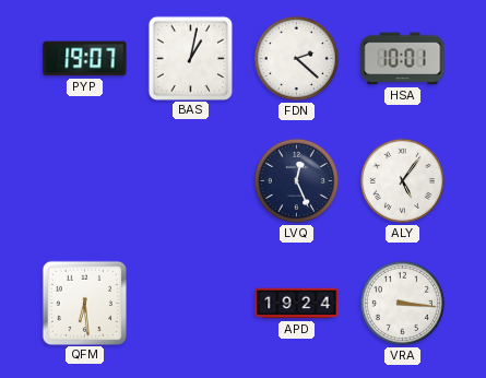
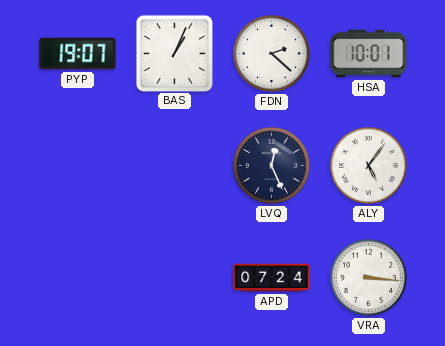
BAS: 1:02 -> 1:04 (174, 53)
QFM: 6:29 -> none (84, 303)
APD: 19:24 -> 07:24 (272, 278)
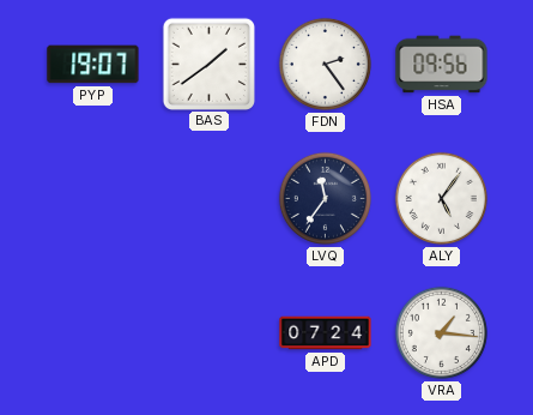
BAS: 1:04 -> 1:39 (208, 64)
FDN: 2:22 -> 2:24 (325, 64)
HSA: 10:01 -> 09:56 (442, 65)
LVQ: 12:26 -> 11:36 (325, 198)
VRA: 3:16 -> 1:16 (441, 332)
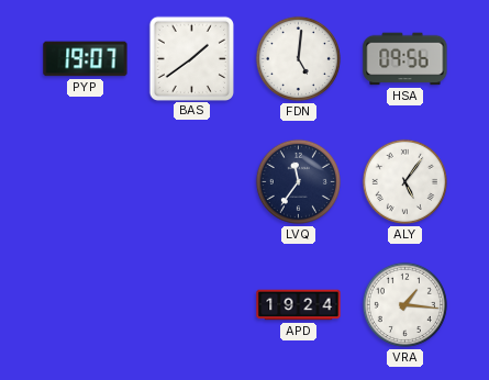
FDN: 2:24 -> 5:01 (298, 58)
APD: 07:24 -> 19:24 (299, 305)
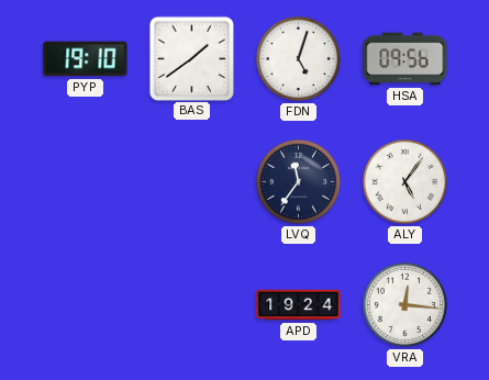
PYP: 19:07 -> 19:10 (86, 59)
FDN: 5:01 -> 5:03 (298, 58)
VRA: 1:16 -> 12:16 (404, 304)
